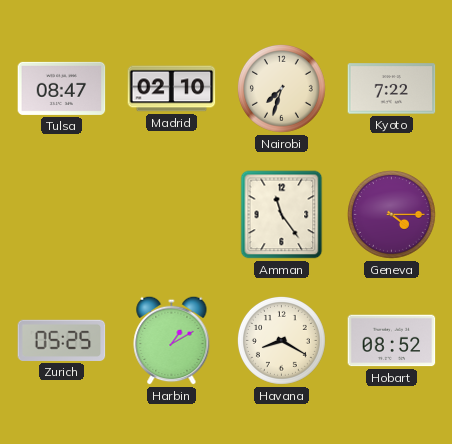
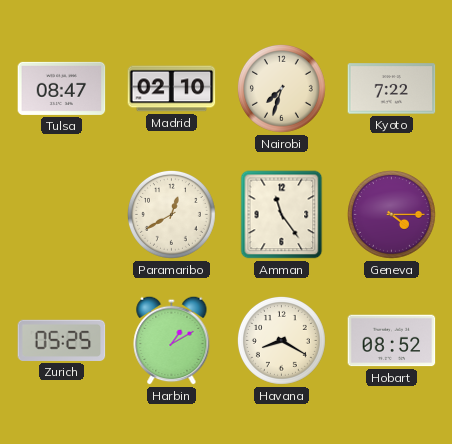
Paramaribo: none -> 12:40 (171, 214)
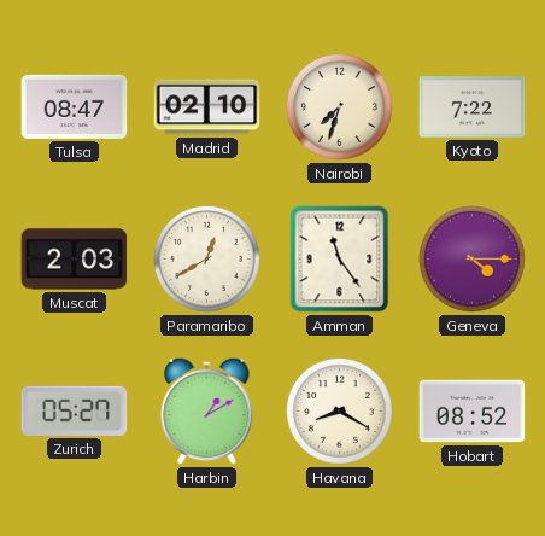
Muscat: none -> 2:03 (75, 260)
Zurich: 05:25 -> 05:27 (75, 410)
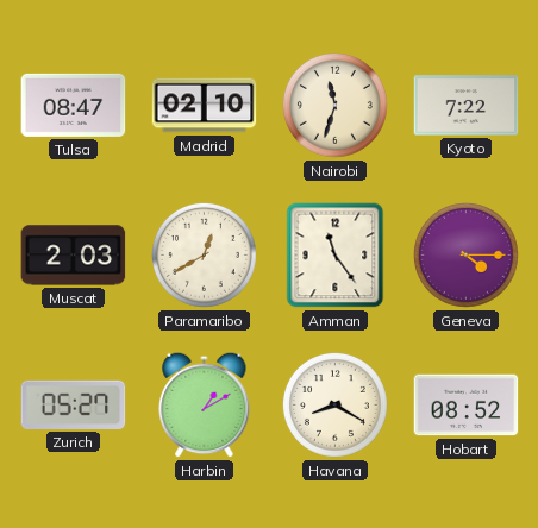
Nairobi: 7:33 -> 11:33 (334, 105)
